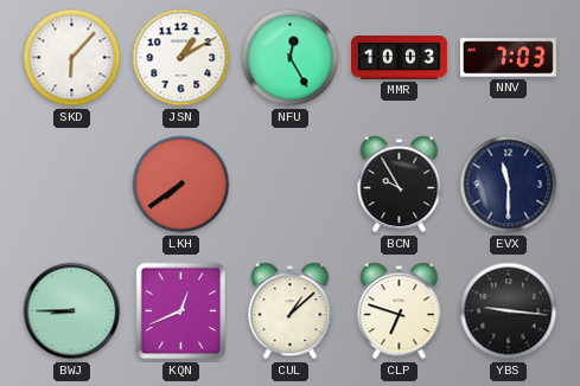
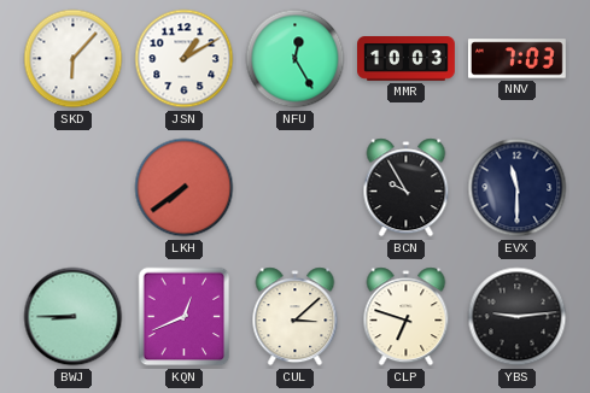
CUL: 1:08 -> 3:08 (296, 317)
YBS: 9:16 -> 9:14 (518, 317)
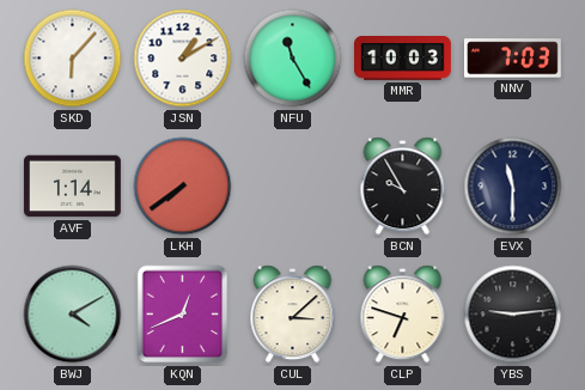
NFU: 12:25 -> 11:25 (293, 59)
AVF: none -> 1:14 (72, 187)
BWJ: 8:45 -> 4:10 (73, 315)
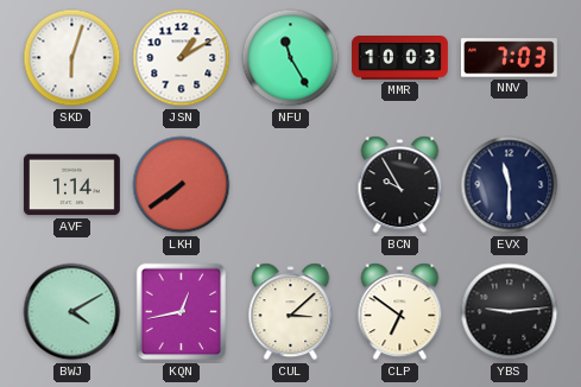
SKD: 6:07 -> 6:03 (72, 58)
KQN: 12:41 -> 12:43 (182, 312)
CLP: 6:48 -> 6:51 (400, 312)
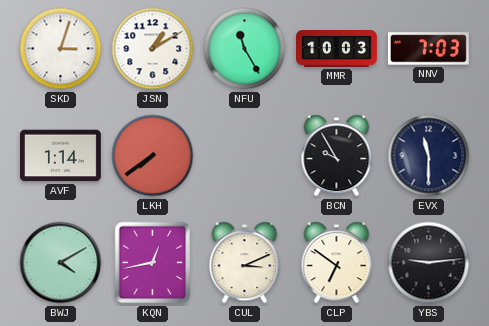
SKD: 6:03 -> 3:03 (61, 49)
CUL: 3:08 -> 3:11 (245, 263)
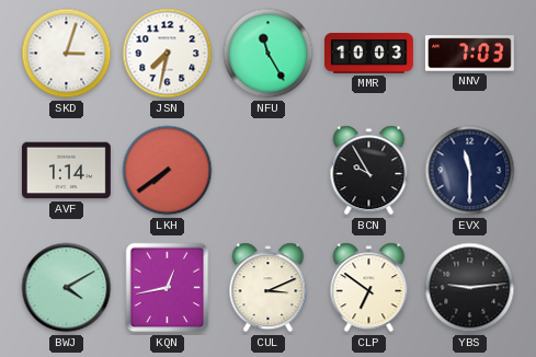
JSN: 1:10 -> 7:32 (168, 54)
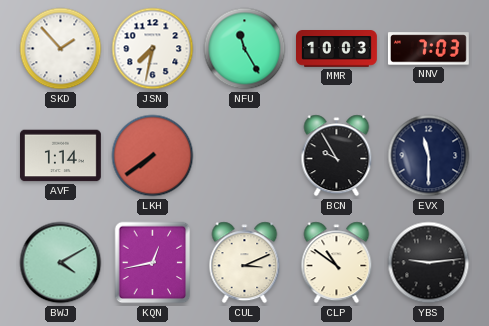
SKD: 3:03 -> 1:53 (61, 49)
CLP: 6:51 -> 10:51 (337, 263)
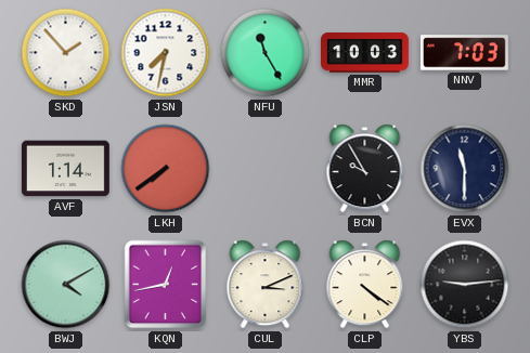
CLP: 10:51 -> 4:21 (365, 285)
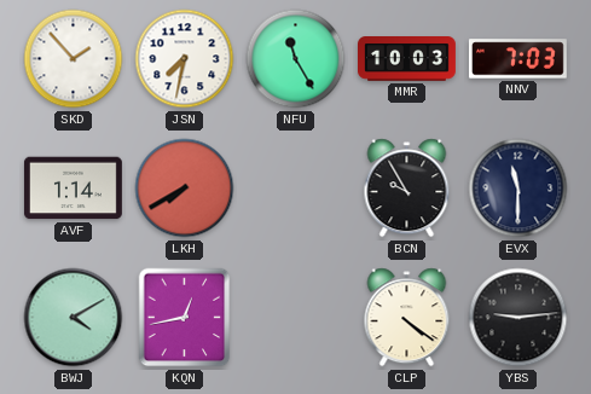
LKH: 7:39 -> 7:40 (185, 189)
CUL: 3:11 -> none (266, 285)
